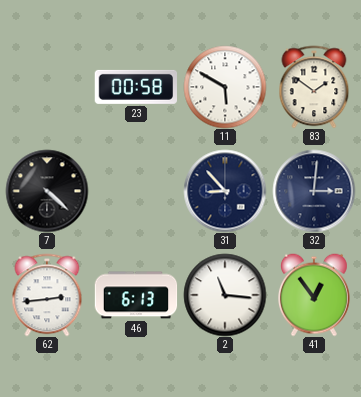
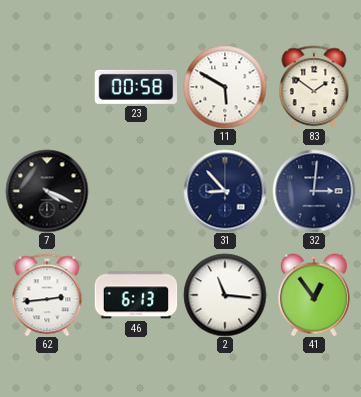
7: 4:22 -> 4:19 (47, 191)
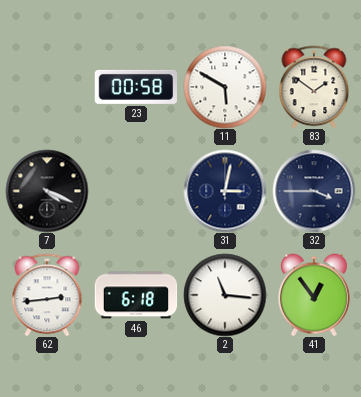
31: 8:53 -> 3:02 (225, 191)
32: 3:01 -> 3:45 (314, 191)
46: 6:13 -> 6:18 (136, 295)
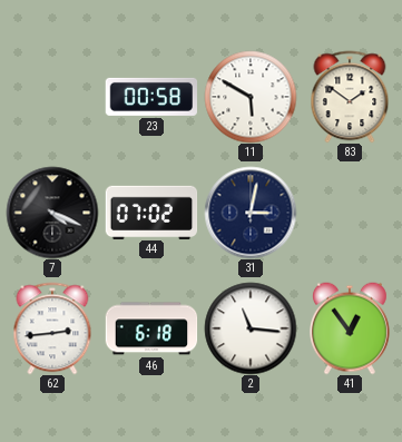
44: none -> 07:02 (151, 212)
32: 3:45 -> none (314, 191)
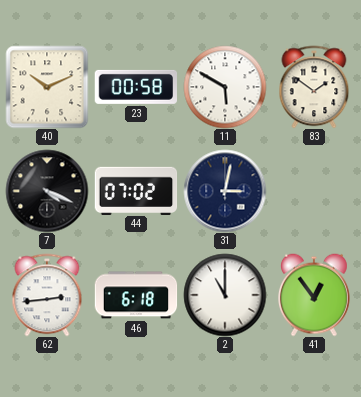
40: none -> 10:11 (47, 87)
2: 11:16 -> 11:00 (225, 295)
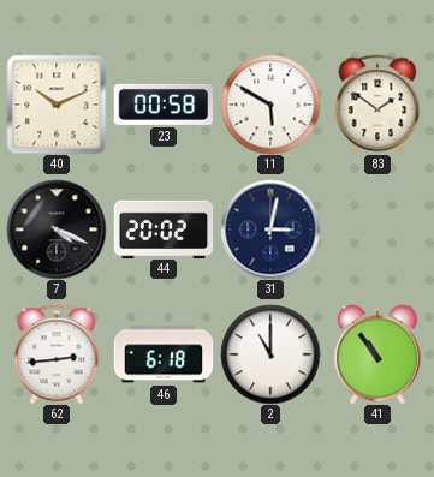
44: 07:02 -> 20:02 (164, 228)
41: 12:54 -> 10:54 (379, 354)
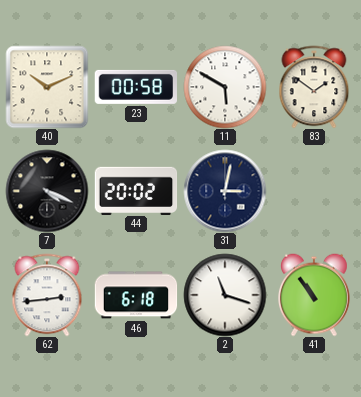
2: 11:00 -> 11:18 (225, 295)
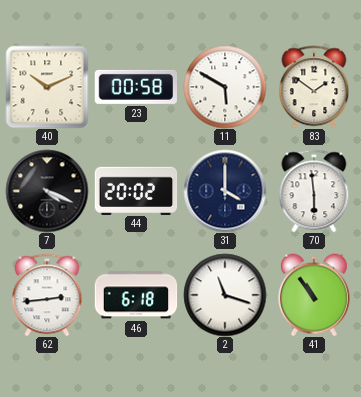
31: 3:02 -> 4:00 (225, 191)
70: none -> 5:59 (314, 191)
